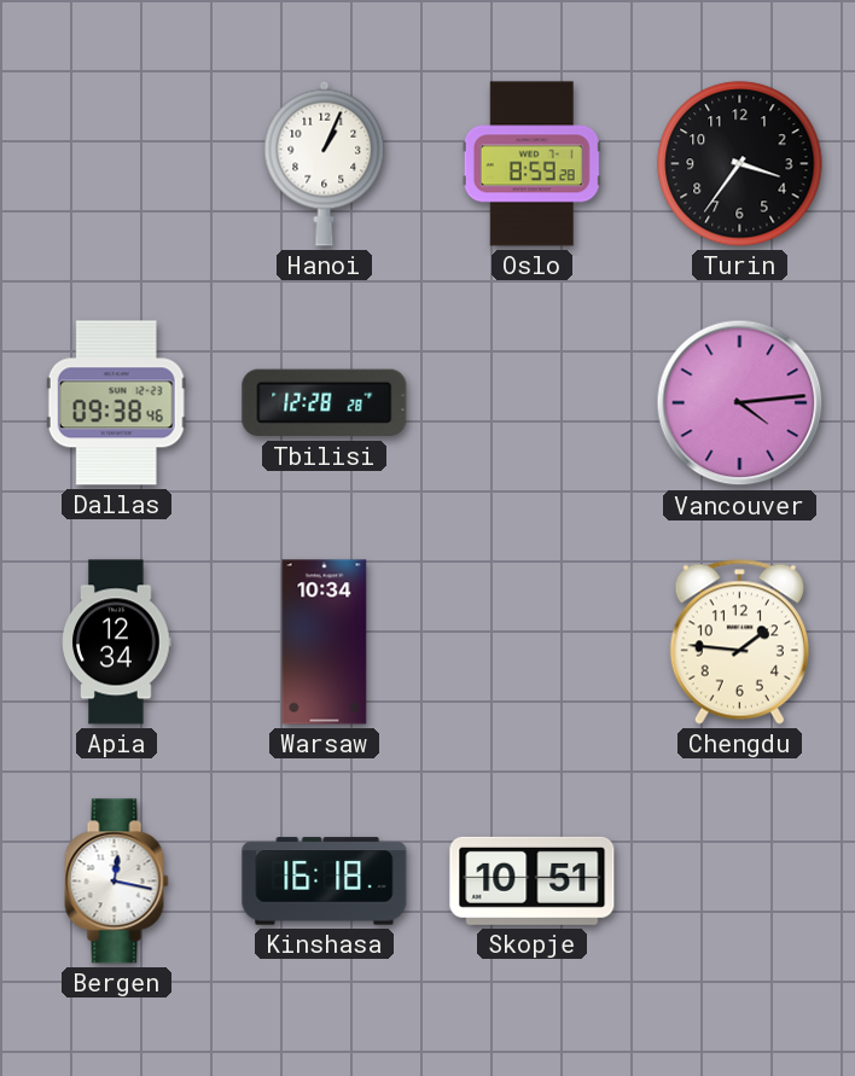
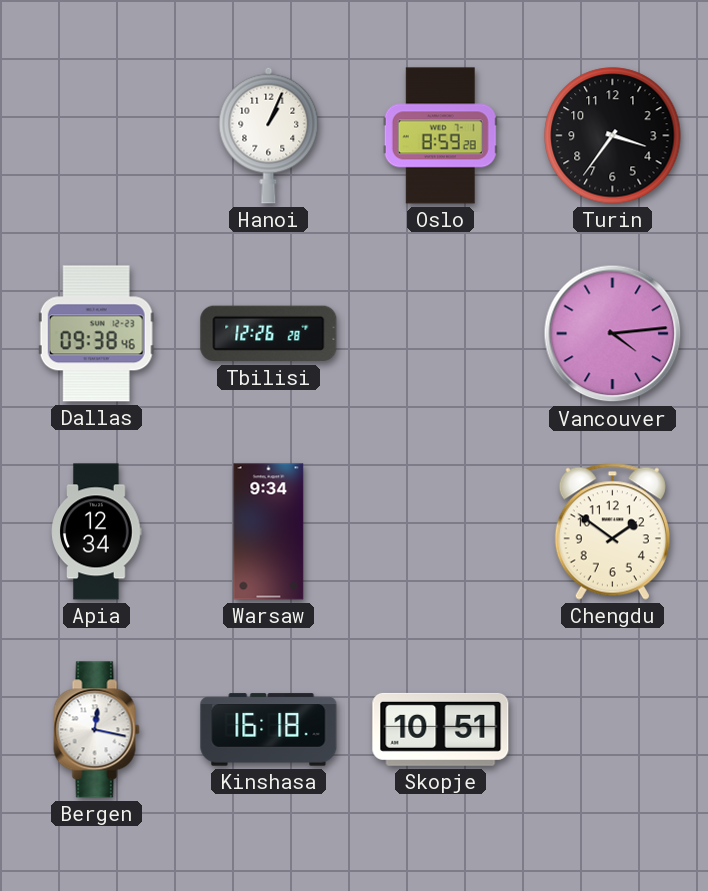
Tbilisi: 12:28 -> 12:26 (269, 334)
Warsaw: 10:34 -> 9:34 (269, 532)
Chengdu: 1:46 -> 1:51 (612, 531)
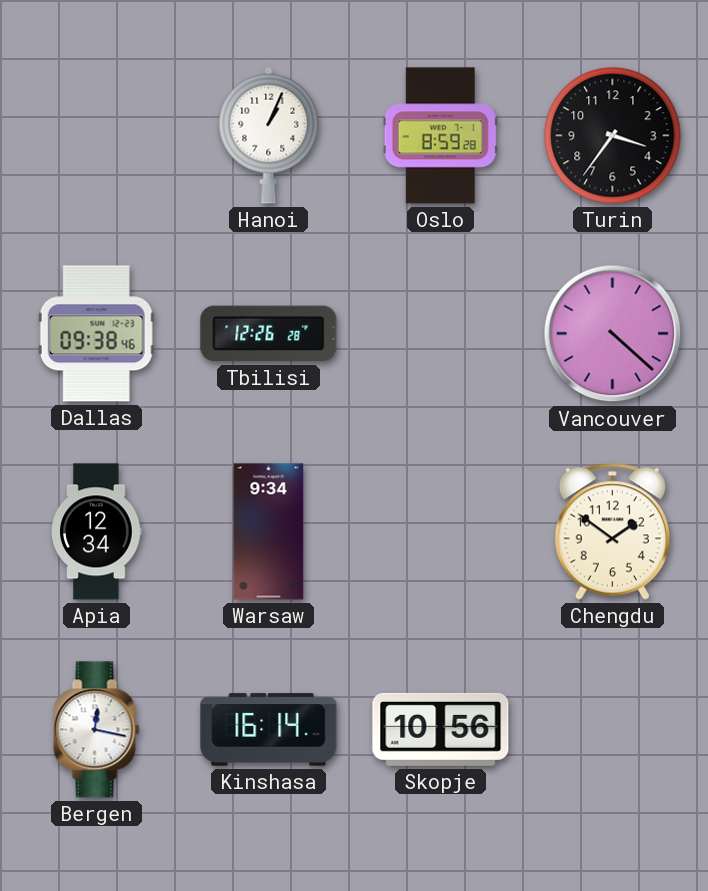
Vancouver: 4:14 -> 4:22 (613, 334)
Kinshasa: 16:18 -> 16:14 (269, 730)
Skopje: 10:51 -> 10:56 (441, 729)
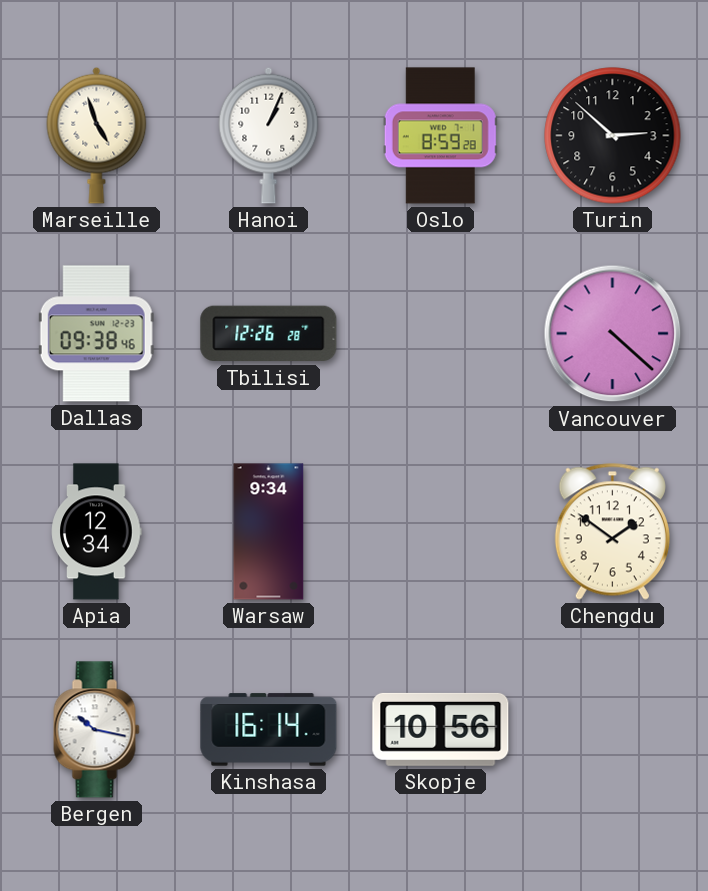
Marseille: none -> 4:57 (97, 135)
Turin: 3:36 -> 2:52 (613, 136)
Bergen: 12:17 -> 10:17 (97, 730)
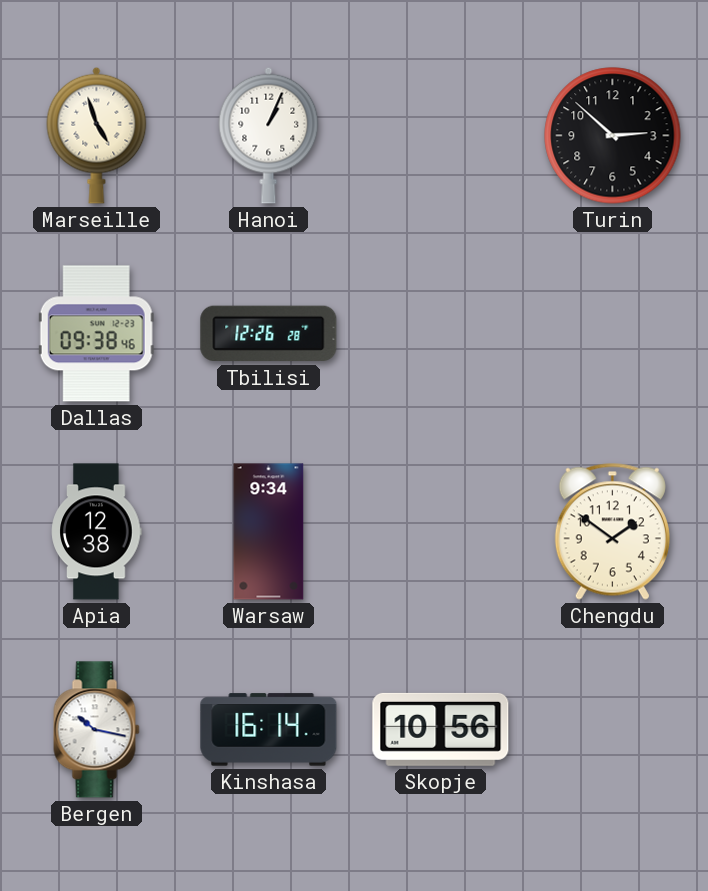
Oslo: 8:59 -> none (440, 136)
Vancouver: 4:22 -> none (613, 334)
Apia: 12:34 -> 12:38 (97, 532)
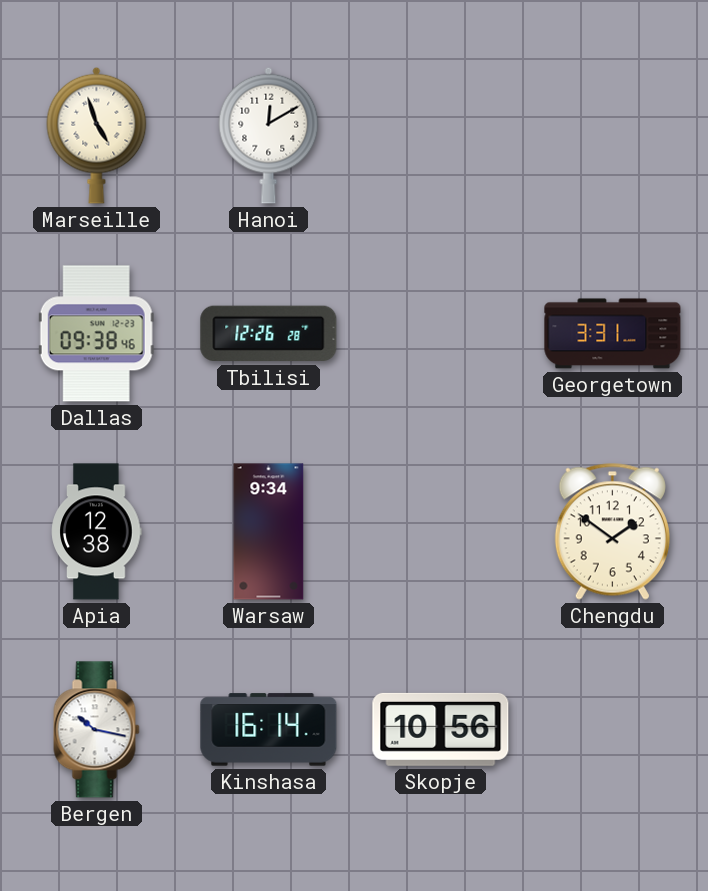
Hanoi: 1:04 -> 12:10 (269, 135)
Turin: 2:52 -> none (613, 136)
Georgetown: none -> 3:31 (613, 334)
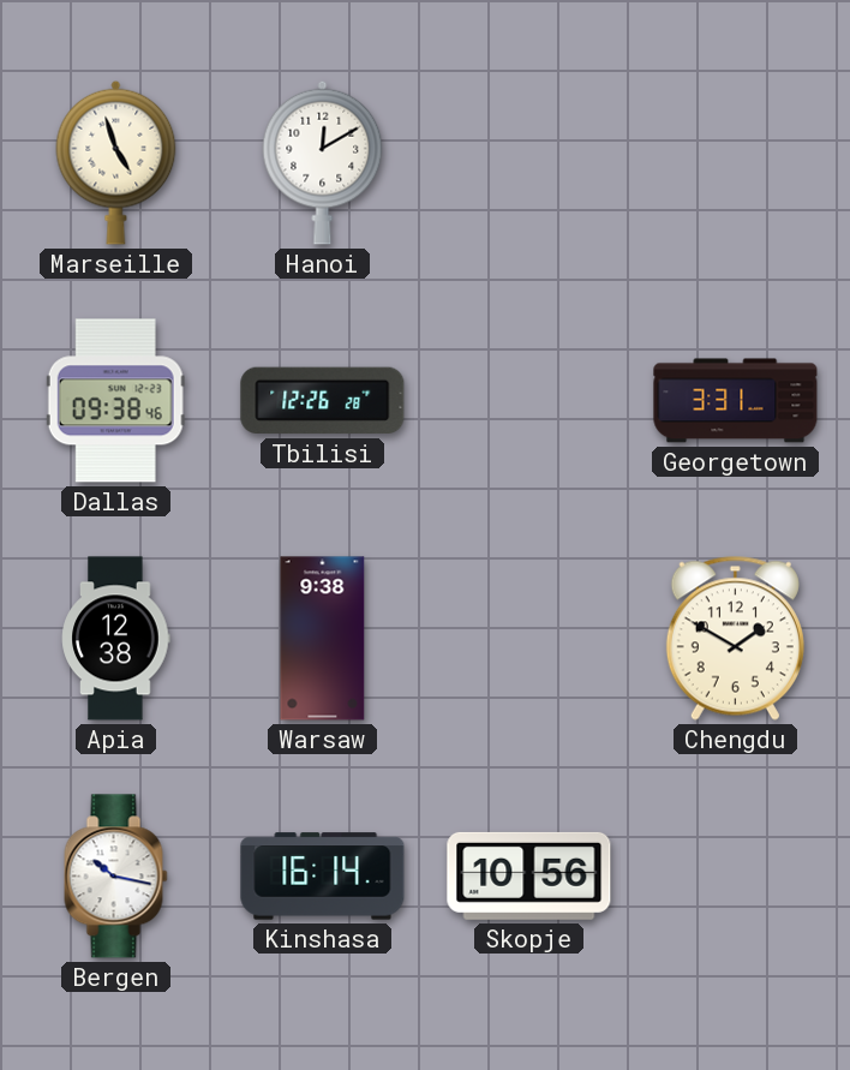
Warsaw: 9:34 -> 9:38 (323, 639)
Chengdu: 1:51 -> 1:50 (735, 638)
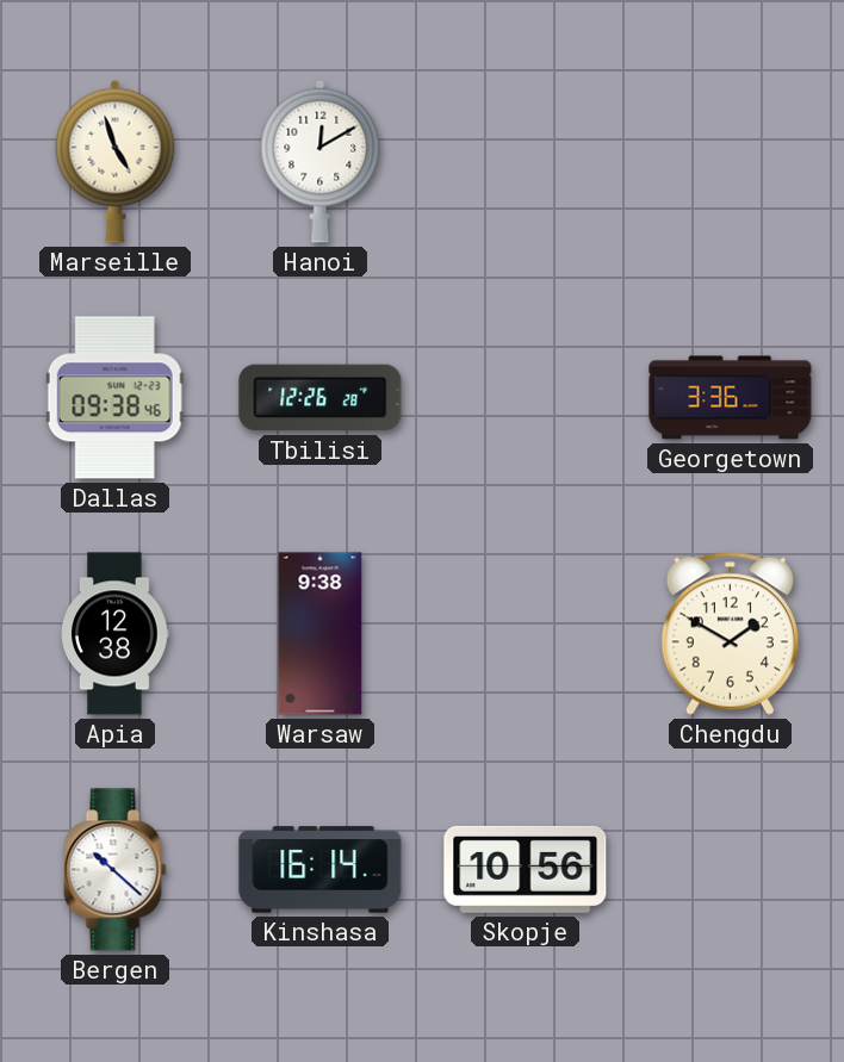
Georgetown: 3:31 -> 3:36 (731, 398)
Bergen: 10:17 -> 10:22 (116, 870)
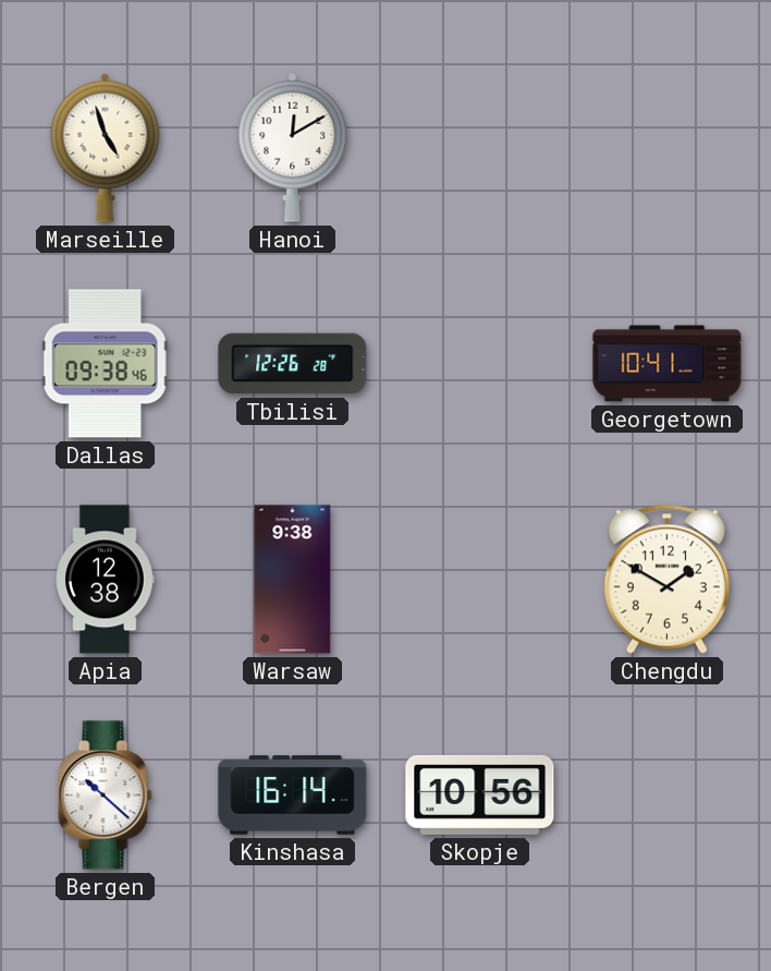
Georgetown: 3:36 -> 10:41 (668, 364)
